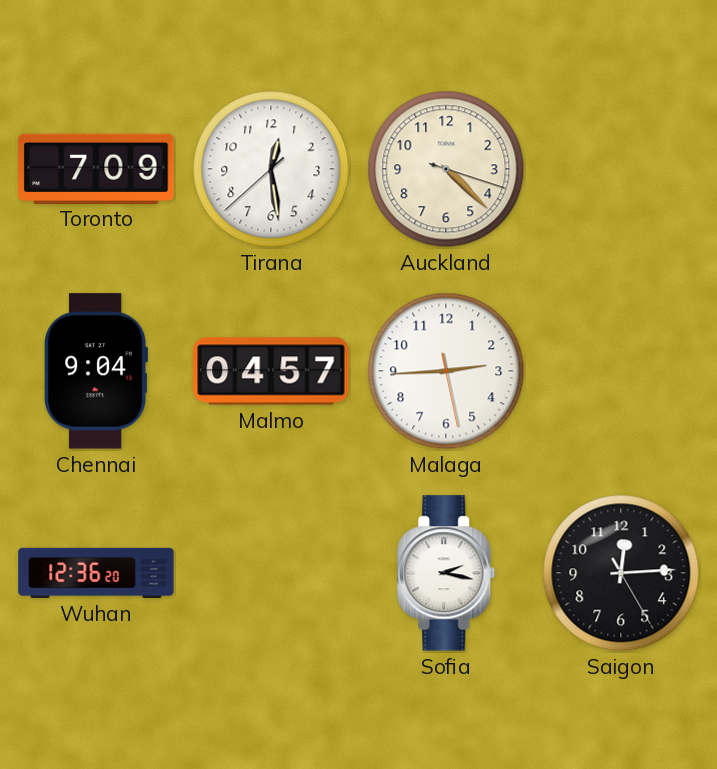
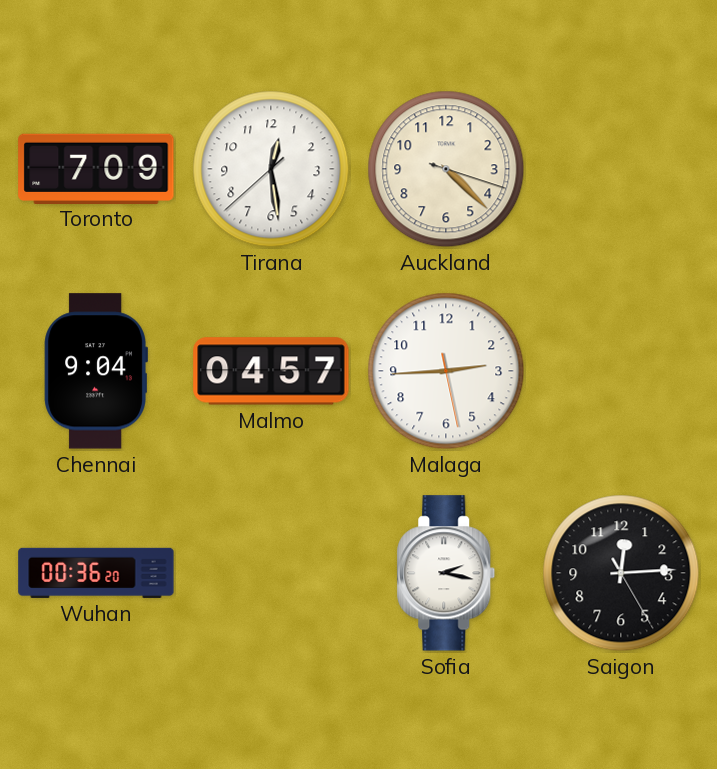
Wuhan: 12:36 -> 00:36 (96, 573)
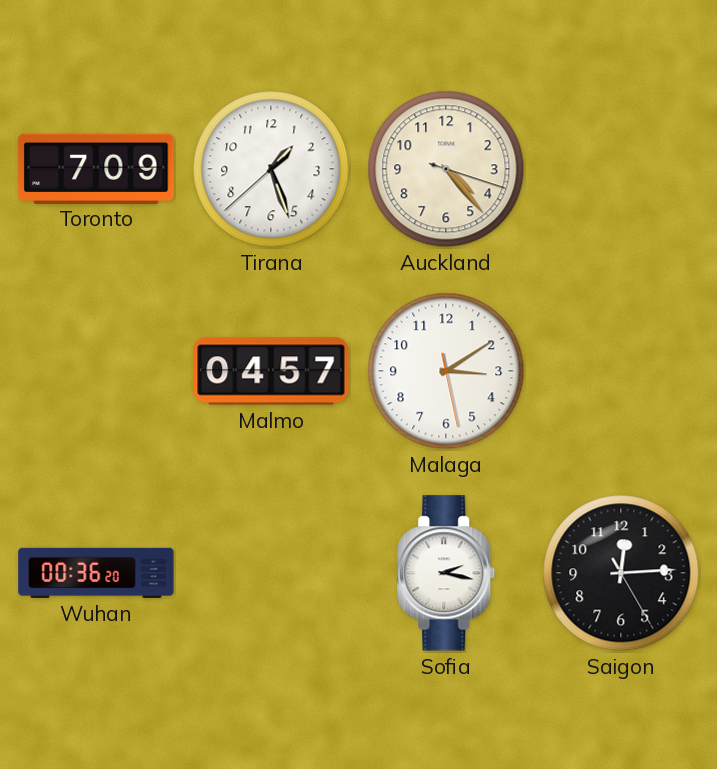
Tirana: 12:28 -> 1:26 (271, 169)
Auckland: 4:22 -> 4:23 (446, 169)
Chennai: 9:04 -> none (96, 371)
Malaga: 2:44 -> 3:09 (446, 371)
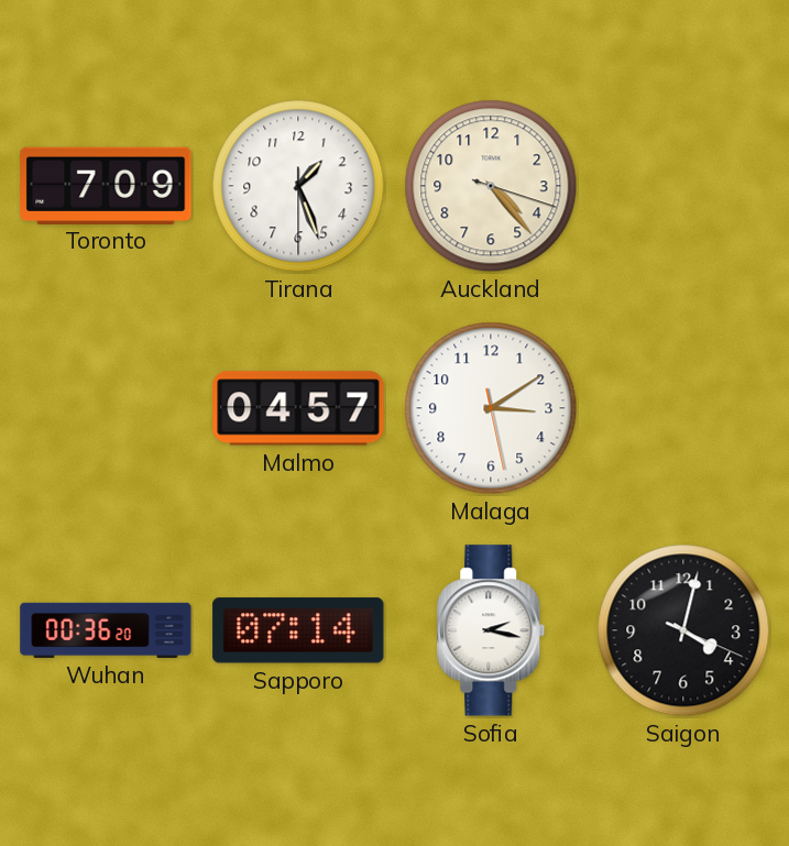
Tirana: 1:26:38 -> 1:26:30 (298, 186)
Sapporo: none -> 07:14 (298, 630)
Saigon: 12:14 -> 4:02 (683, 630)
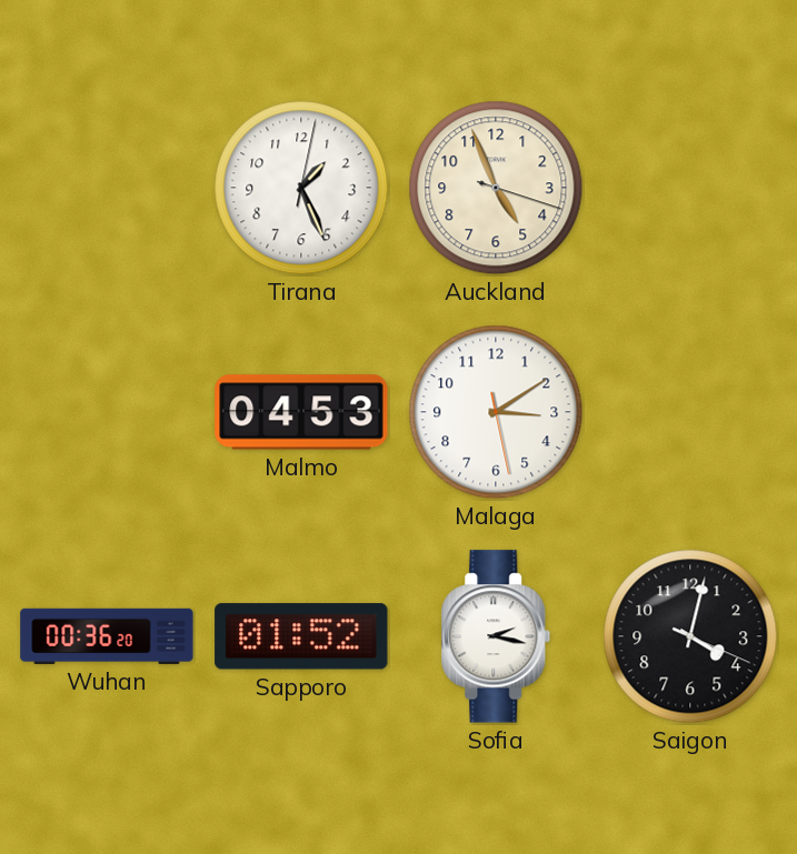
Toronto: 7:09 -> none (106, 185)
Tirana: 1:26:30 -> 1:26:02 (301, 188)
Auckland: 4:23 -> 4:56 (496, 188)
Malmo: 04:57 -> 04:53 (301, 412)
Sapporo: 07:14 -> 01:52 (301, 636)
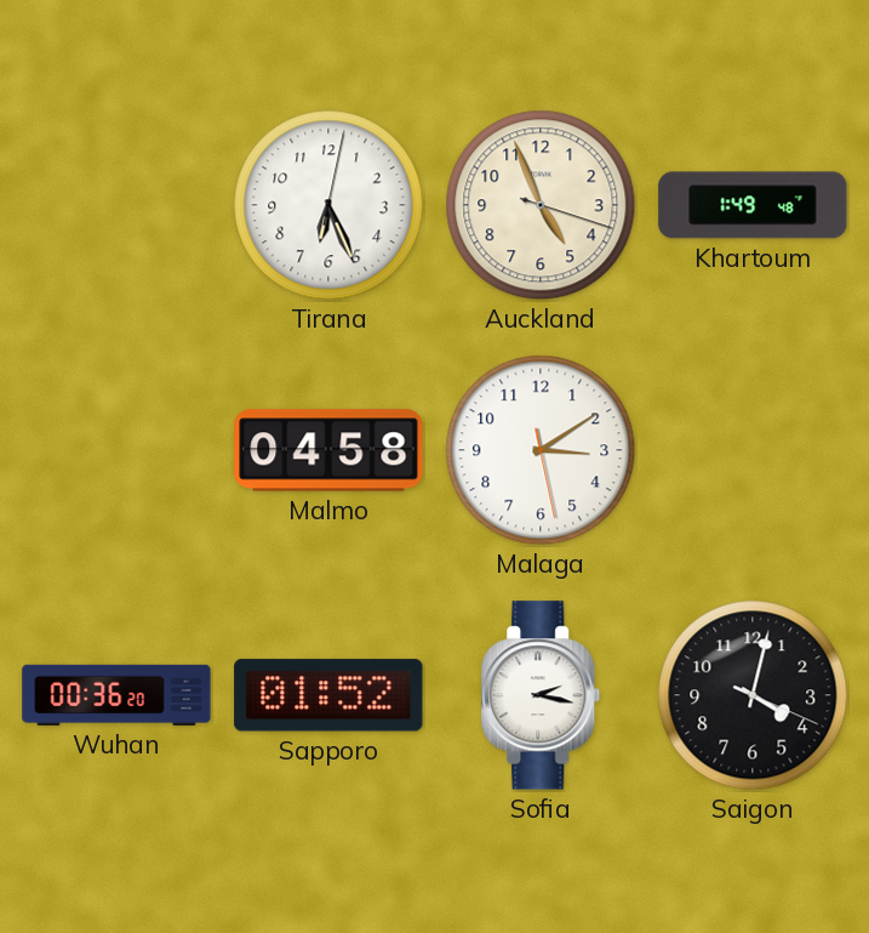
Tirana: 1:26 -> 6:26 (328, 205)
Khartoum: none -> 1:49 (753, 205)
Malmo: 04:53 -> 04:58 (328, 450)
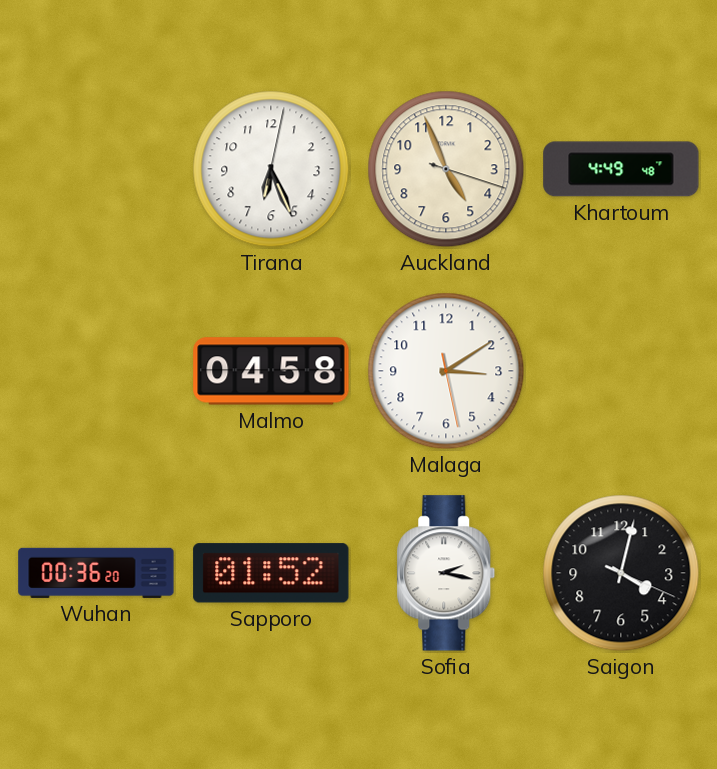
Khartoum: 1:49 -> 4:49 (621, 169)
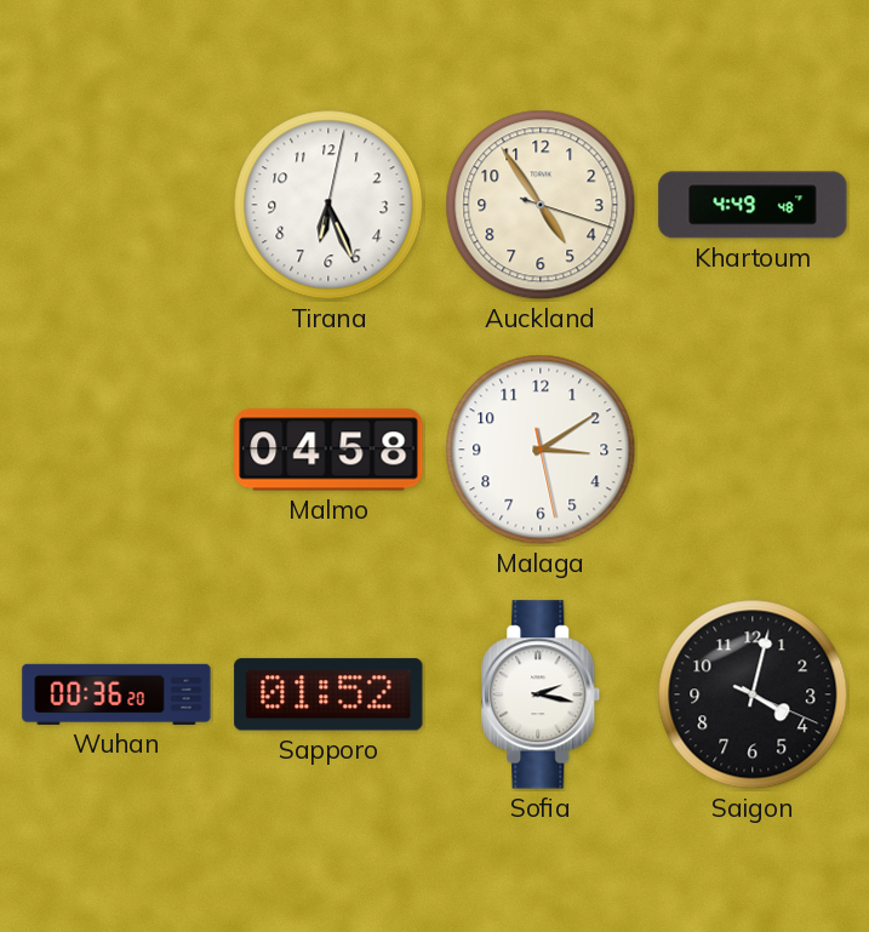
Auckland: 4:56 -> 4:54 (541, 205)
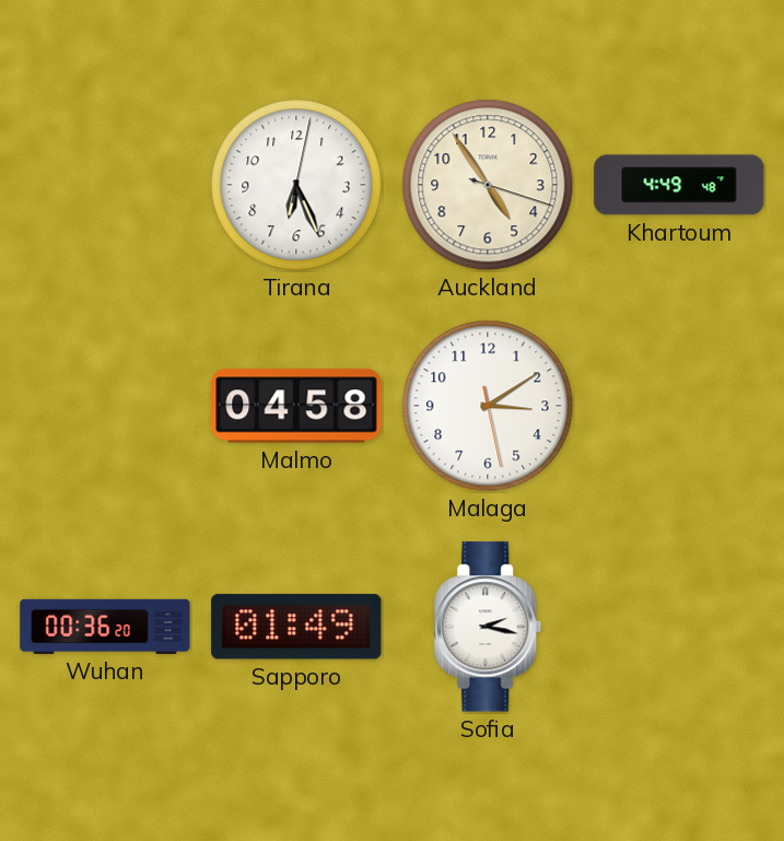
Sapporo: 01:52 -> 01:49 (296, 627)
Saigon: 4:02 -> none (753, 694)
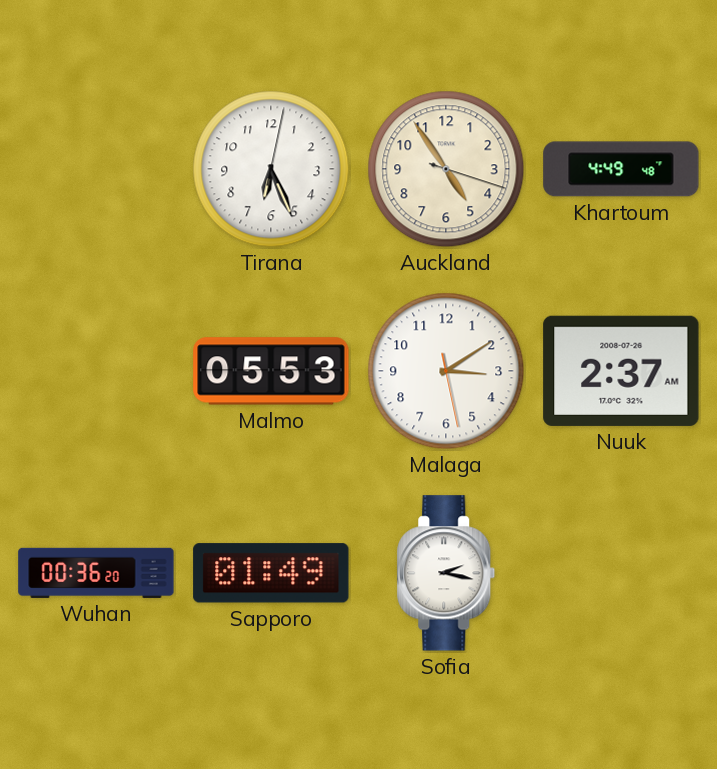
Malmo: 04:58 -> 05:53 (271, 371)
Nuuk: none -> 2:37 (621, 371)
